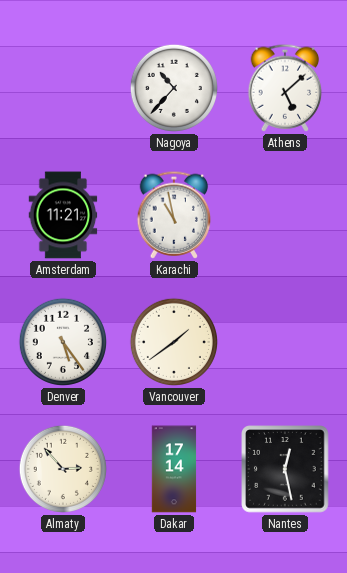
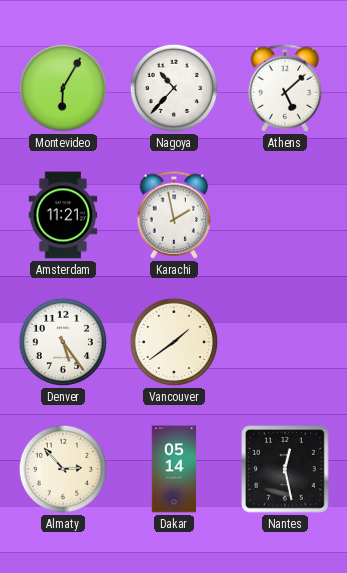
Montevideo: none -> 6:05 (63, 88)
Karachi: 10:58 -> 1:58 (174, 215)
Dakar: 17:14 -> 05:14 (174, 469)
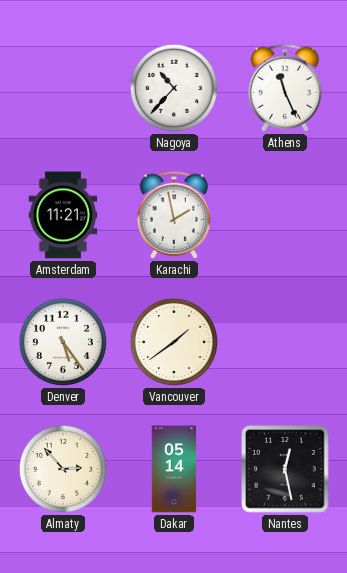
Montevideo: 6:05 -> none (63, 88)
Athens: 5:08 -> 11:26 (285, 88)
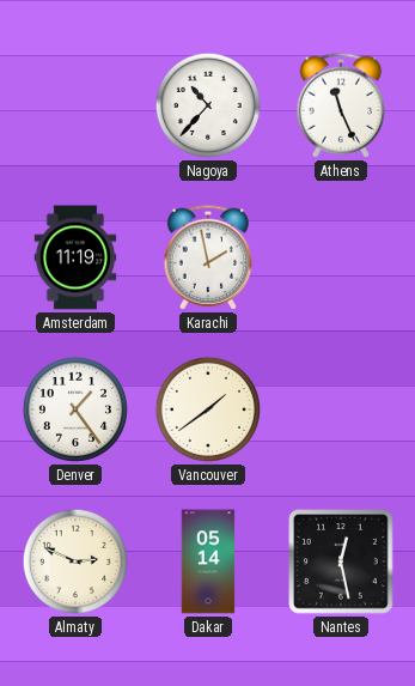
Amsterdam: 11:21 -> 11:19 (75, 257)
Denver: 5:24 -> 1:24 (75, 409)
Almaty: 2:53 -> 2:49 (75, 561)
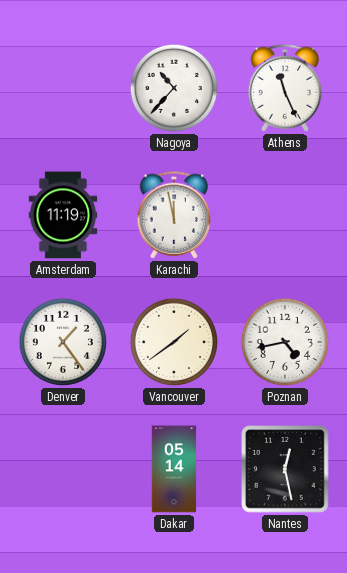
Karachi: 1:58 -> 11:58 (174, 215)
Poznan: none -> 4:43 (285, 342)
Almaty: 2:49 -> none (75, 561)
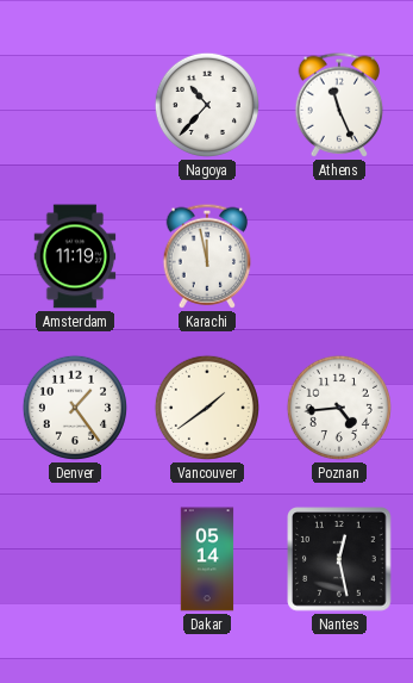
Poznan: 4:43 -> 4:44 (339, 408)
